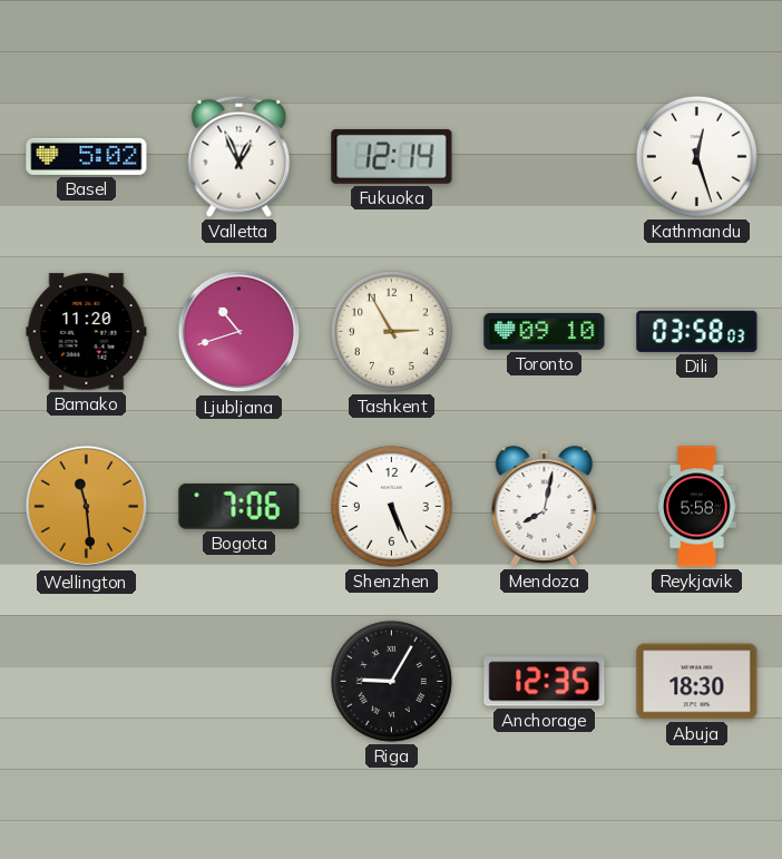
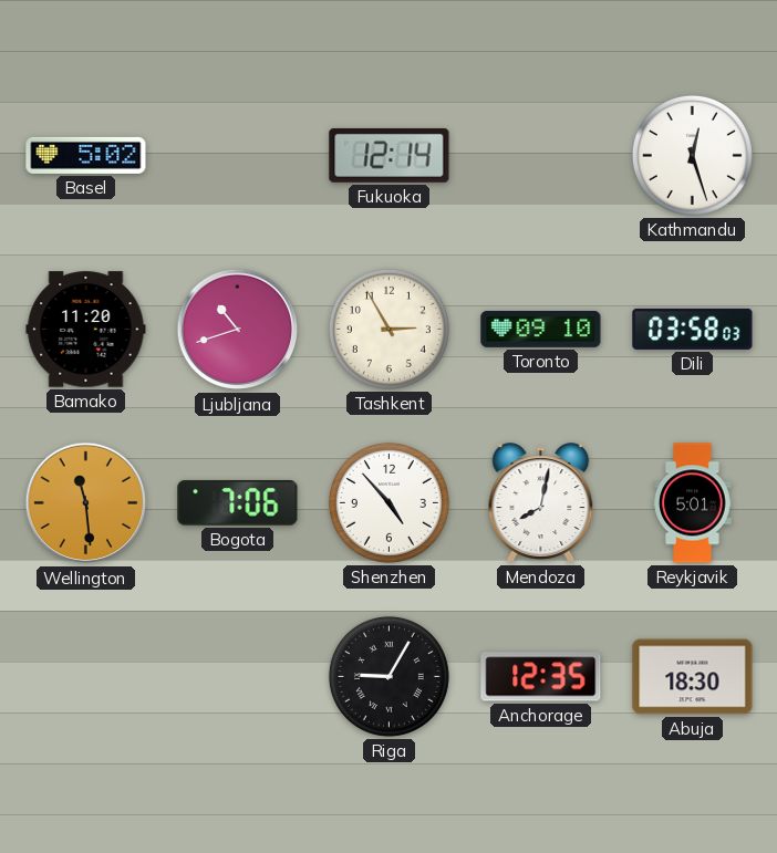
Valletta: 12:56 -> none (240, 156)
Shenzhen: 5:26 -> 4:53 (388, 502)
Reykjavik: 5:58 -> 5:01 (693, 503)
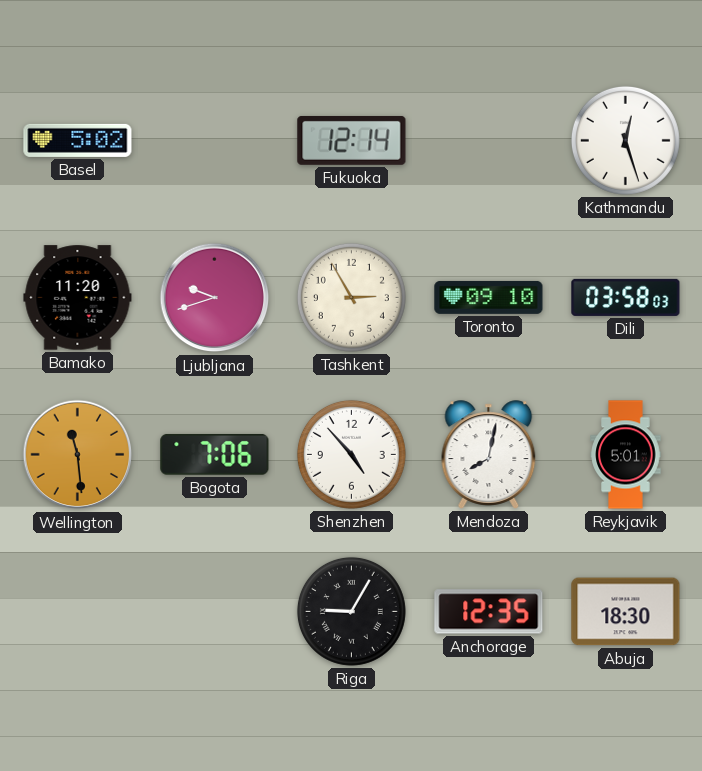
Ljubljana: 10:42 -> 9:42 (215, 298)
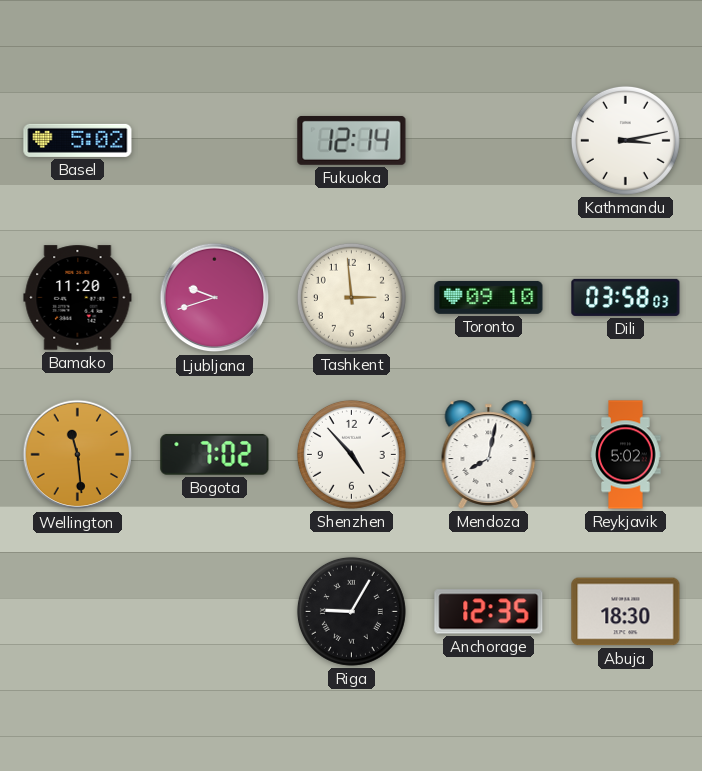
Kathmandu: 12:27 -> 3:13 (625, 140)
Tashkent: 2:55 -> 2:59 (351, 297)
Bogota: 7:06 -> 7:02 (215, 455)
Reykjavik: 5:01 -> 5:02 (626, 455)
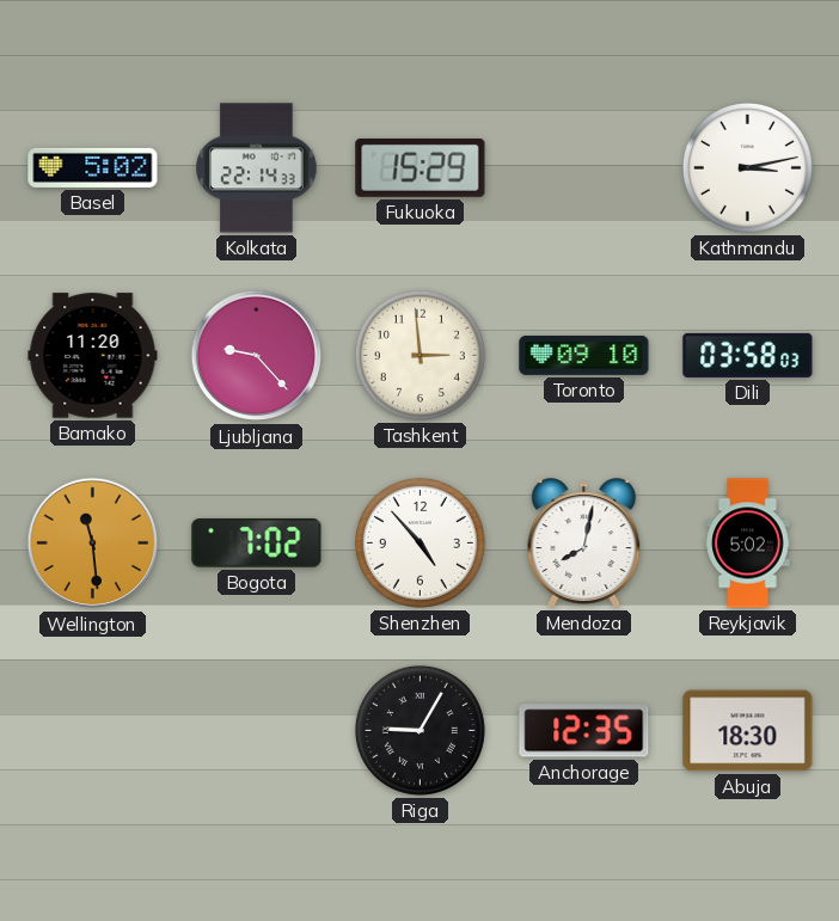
Kolkata: none -> 22:14 (257, 168)
Fukuoka: 12:14 -> 15:29 (421, 167)
Ljubljana: 9:42 -> 9:23 (257, 356)
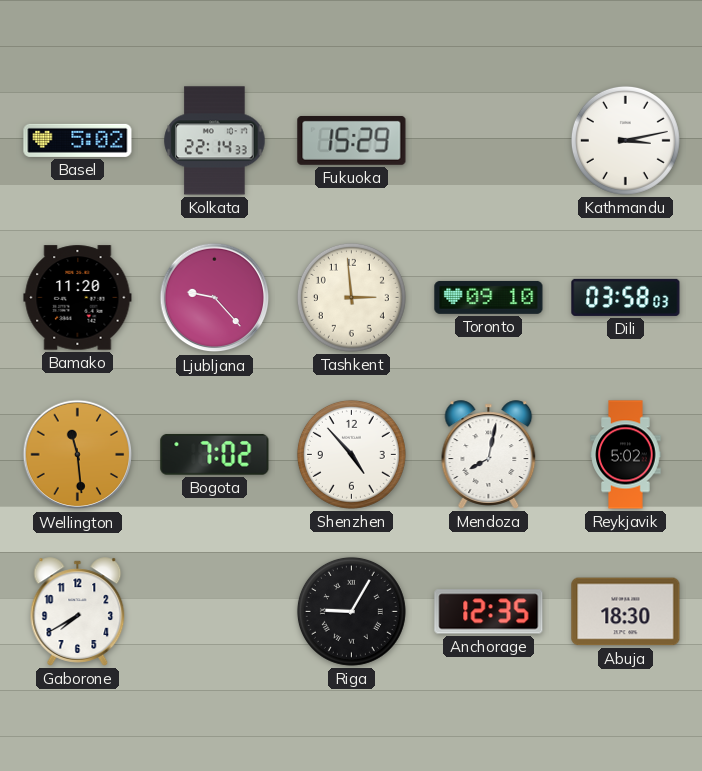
Gaborone: none -> 7:40 (78, 612)
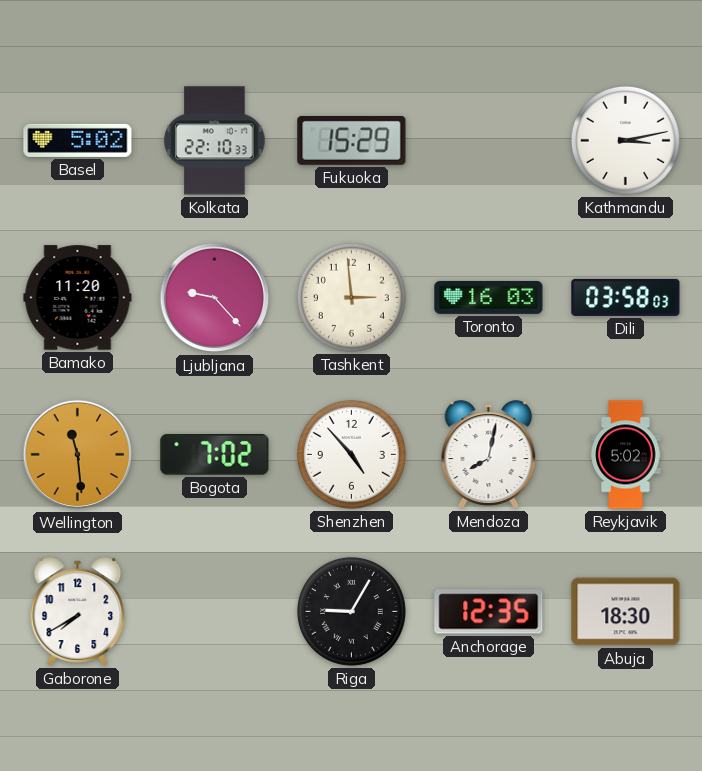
Kolkata: 22:14 -> 22:10 (215, 141)
Toronto: 09:10 -> 16:03 (489, 297)
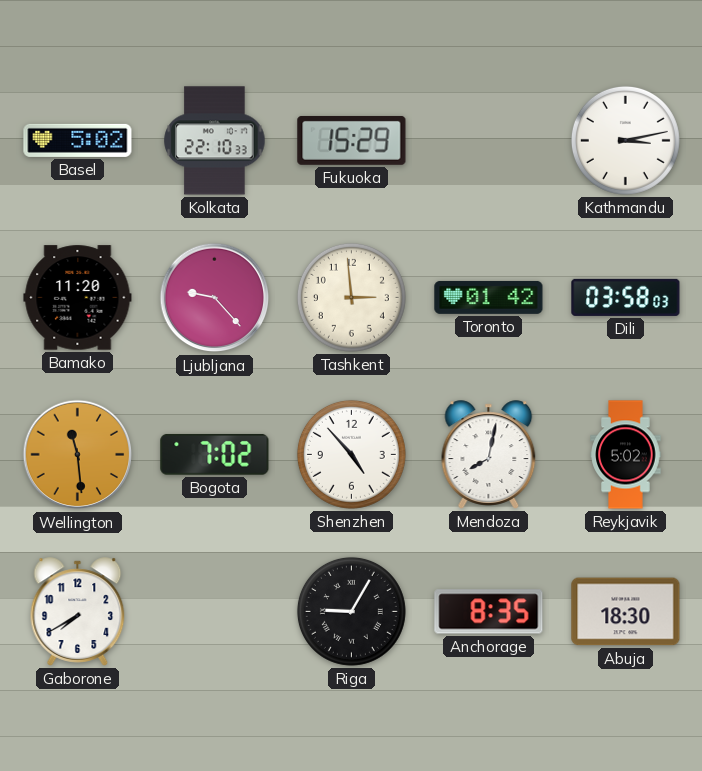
Toronto: 16:03 -> 01:42 (489, 297)
Anchorage: 12:35 -> 8:35 (489, 612)
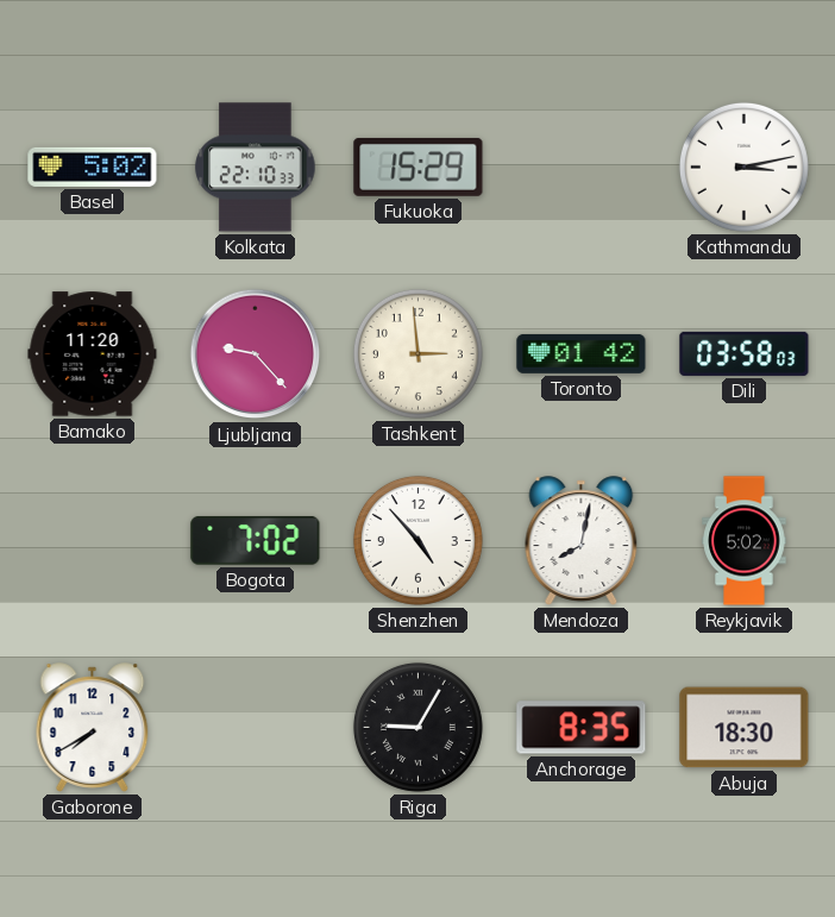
Wellington: 11:29 -> none (78, 455)
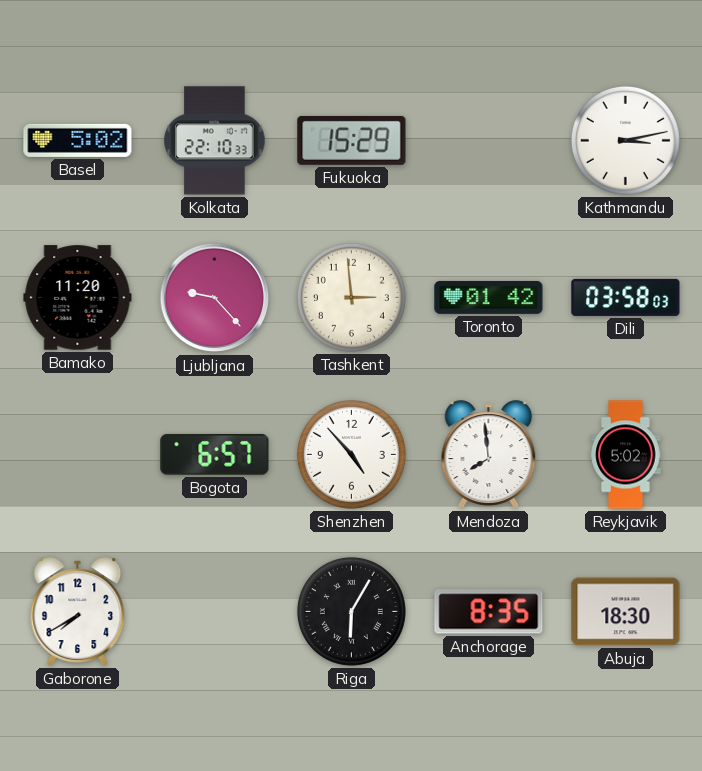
Bogota: 7:02 -> 6:57 (215, 455)
Mendoza: 8:02 -> 7:59 (489, 455)
Riga: 9:05 -> 6:05 (351, 611)
